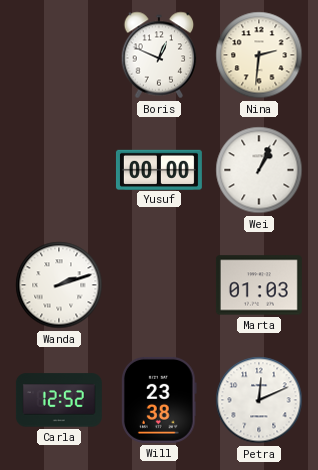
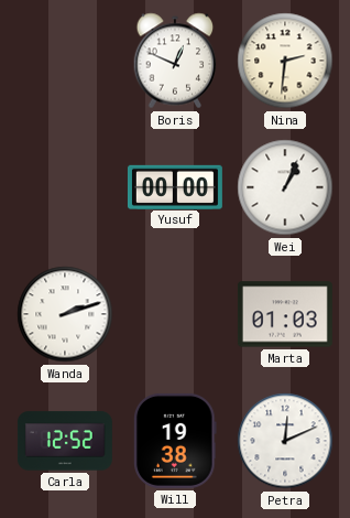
Will: 23:38 -> 19:38 (175, 441)
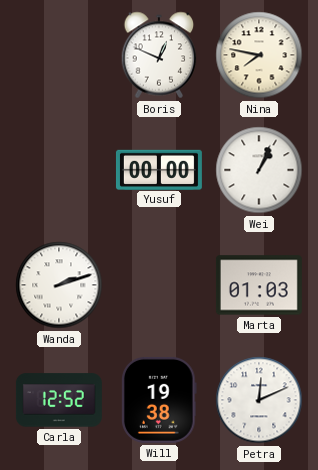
Nina: 2:31 -> 7:47 (259, 55)
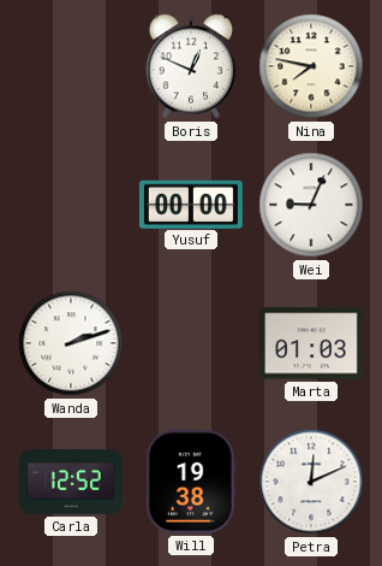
Wei: 1:04 -> 9:04 (311, 205)
